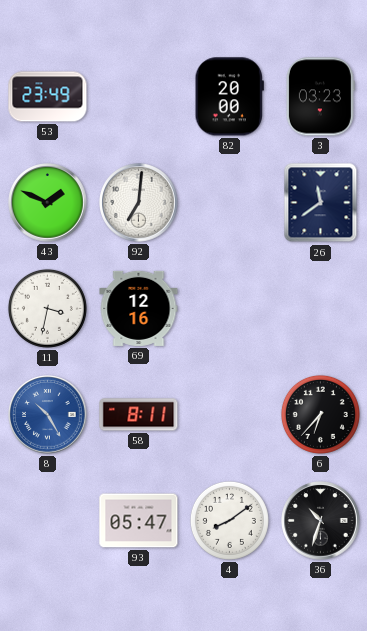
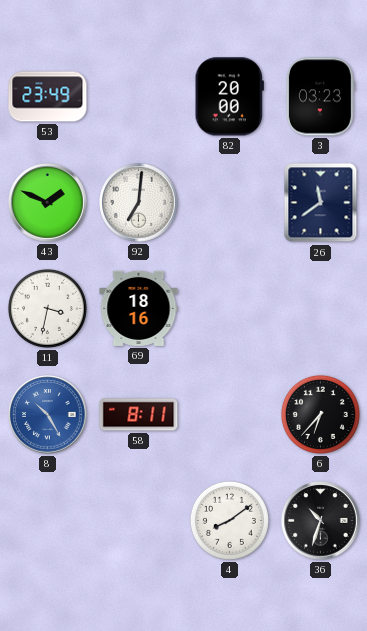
69: 12:16 -> 18:16 (139, 308)
93: 05:47 -> none (139, 521)
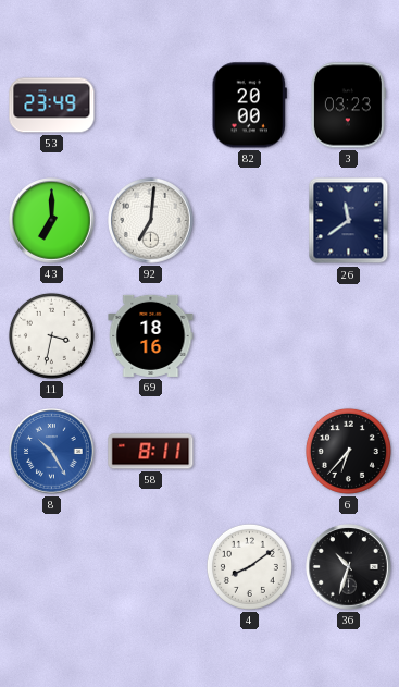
43: 1:49 -> 7:00 (52, 221)
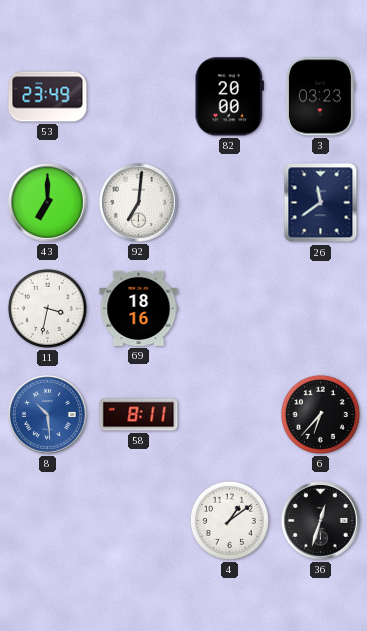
8: 10:25 -> 10:29 (48, 415)
4: 8:09 -> 1:09 (229, 520)
36: 10:33 -> 12:33 (321, 521)
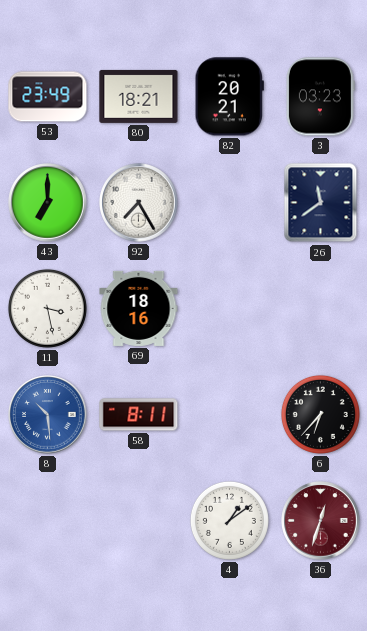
80: none -> 18:21 (139, 96)
82: 20:00 -> 20:21 (229, 97)
92: 7:01 -> 7:25 (139, 203)
11: 3:32 -> 3:28 (47, 308)
36 dial: black -> burgundy (321, 521)
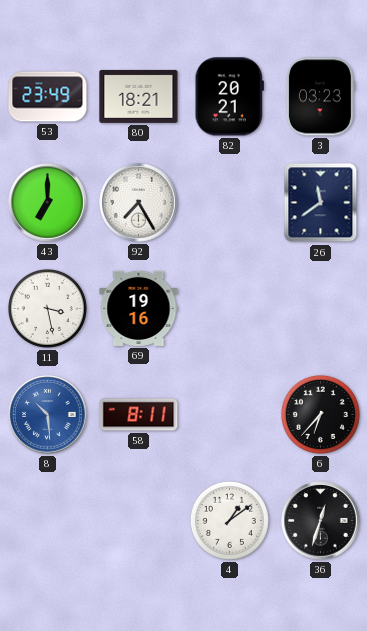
69: 18:16 -> 19:16 (139, 308)
36 dial: burgundy -> black (321, 521)
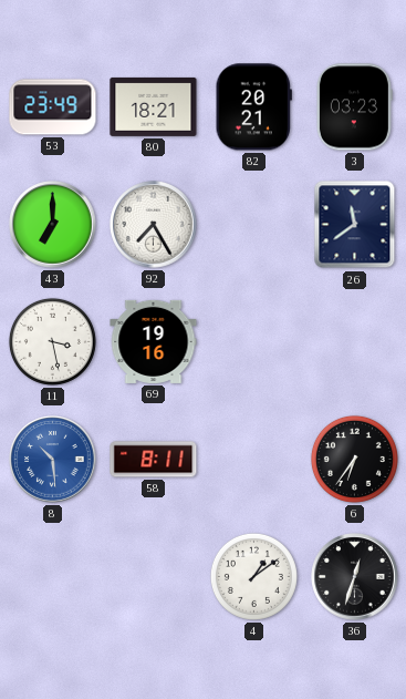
6: 6:37 -> 6:36 (354, 459)
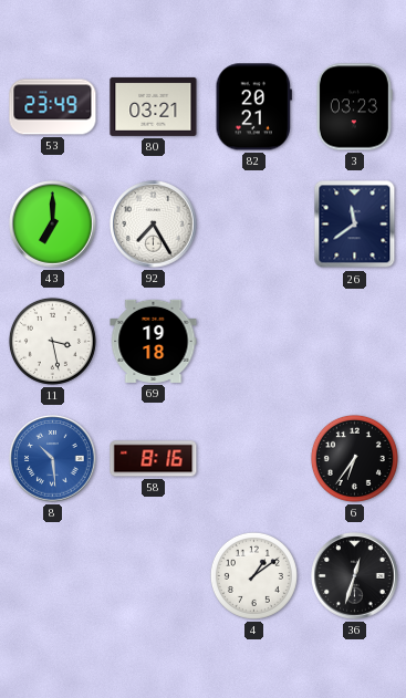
80: 18:21 -> 03:21 (154, 106)
69: 19:16 -> 19:18 (154, 341)
58: 8:11 -> 8:16 (154, 459)
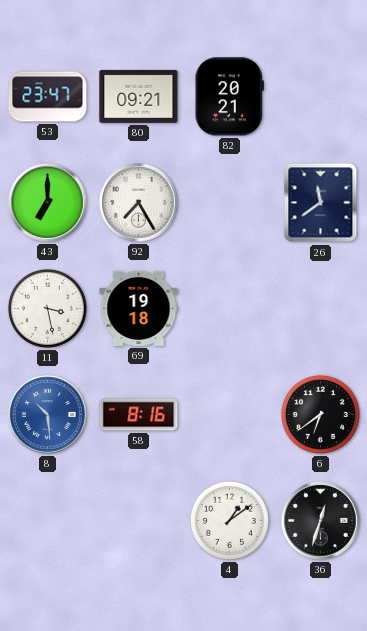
53: 23:49 -> 23:47 (48, 97)
80: 03:21 -> 09:21 (139, 96)
3: 03:23 -> none (354, 107)
6: 6:36 -> 6:39 (320, 414)
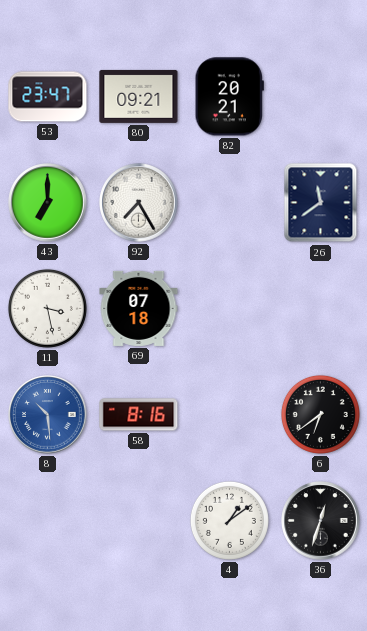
69: 19:18 -> 07:18 (139, 308)
